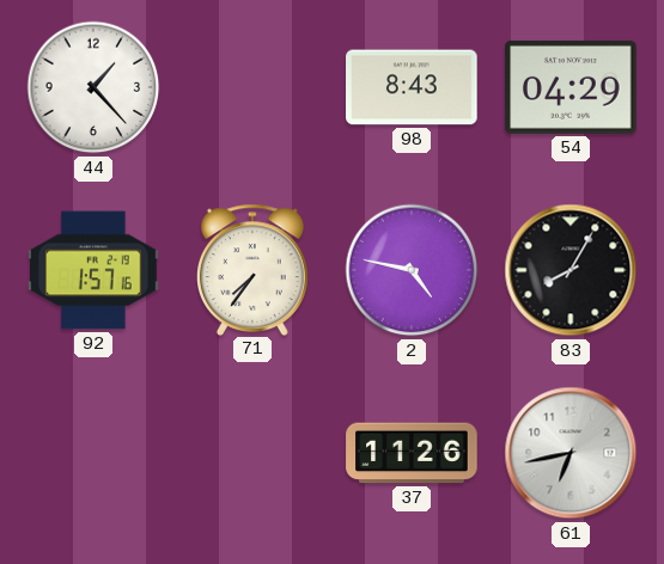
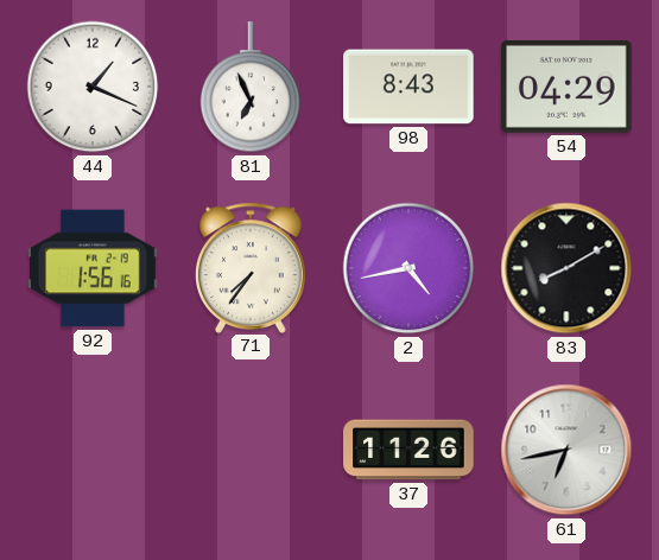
44: 1:23 -> 1:19 (93, 87)
81: none -> 6:56 (251, 88)
92: 1:57 -> 1:56 (93, 268)
2: 4:47 -> 4:43 (408, 268)
83: 8:05 -> 8:10 (566, 268)
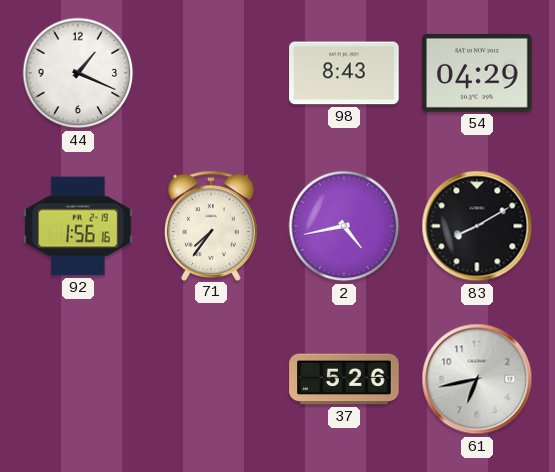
81: 6:56 -> none (251, 88)
37: 11:26 -> 5:26 (344, 379)
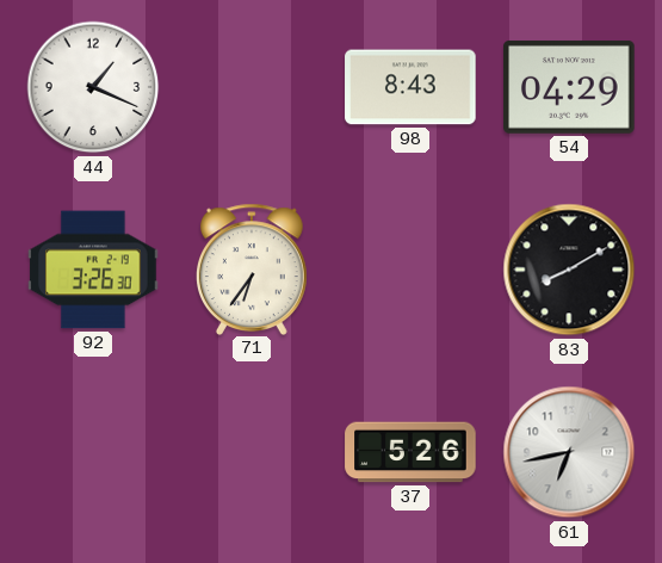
92: 1:56 -> 3:26 (93, 270)
71: 7:36 -> 6:36 (252, 268)
2: 4:43 -> none (344, 226)
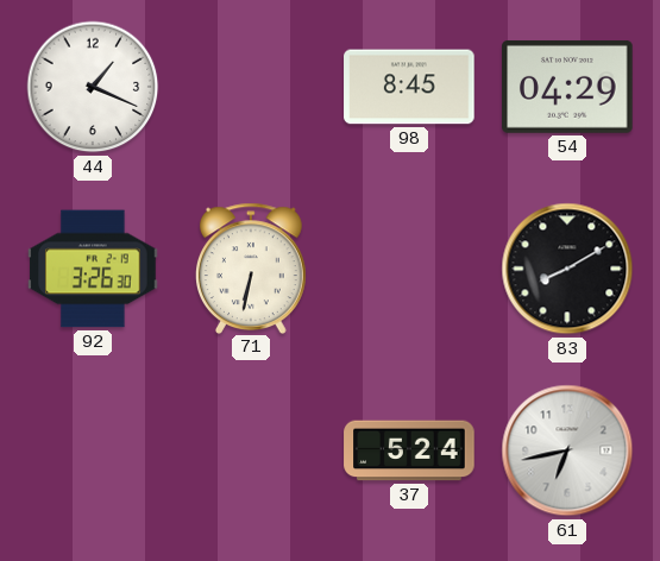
98: 8:43 -> 8:45 (409, 87)
71: 6:36 -> 6:32 (251, 267)
37: 5:26 -> 5:24 (409, 450)
